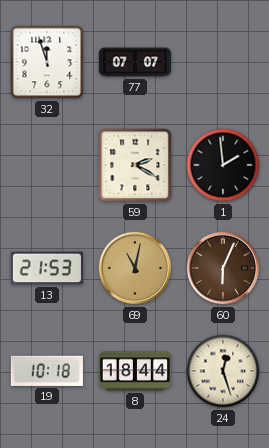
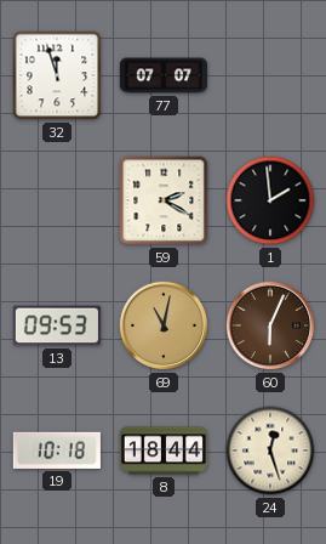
13: 21:53 -> 09:53 (57, 325)
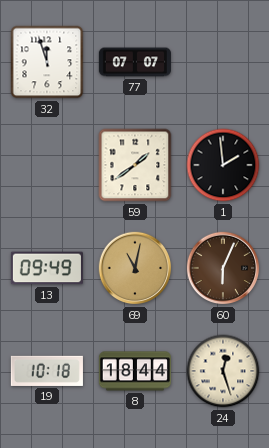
59: 2:20 -> 1:39 (135, 165)
13: 09:53 -> 09:49 (47, 268)
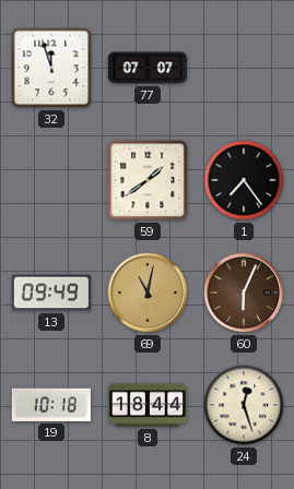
1: 1:59 -> 7:24 (244, 180)
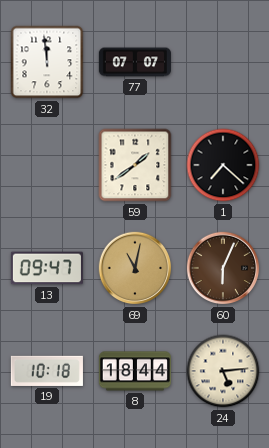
32: 11:57 -> 11:59 (47, 62)
1: 7:24 -> 7:22 (223, 165)
13: 09:49 -> 09:47 (47, 268)
24: 12:27 -> 5:14 (223, 371)
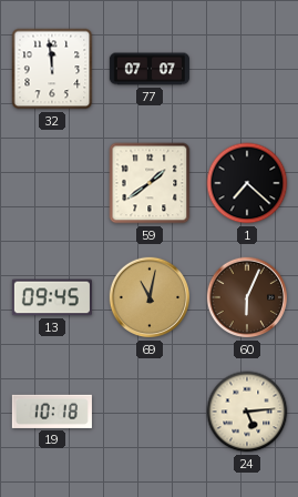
13: 09:47 -> 09:45 (52, 297)
8: 18:44 -> none (135, 371)
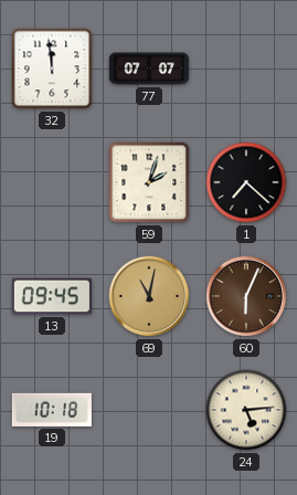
59: 1:39 -> 2:03 (149, 182)
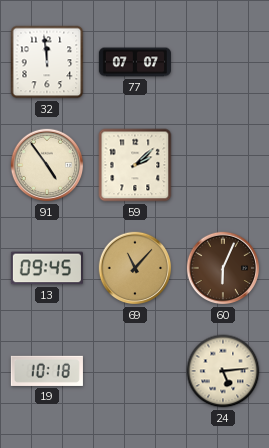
91: none -> 4:54 (47, 165)
59: 2:03 -> 2:08 (135, 165)
1: 7:22 -> none (246, 182)
69: 11:02 -> 11:07 (135, 268)
